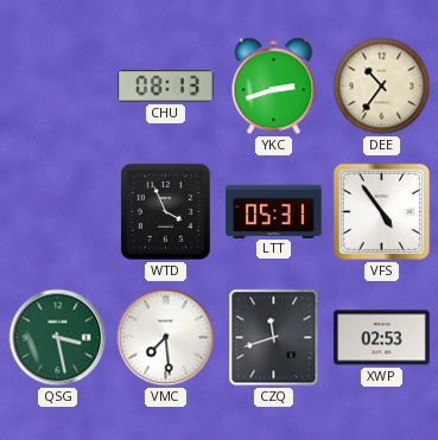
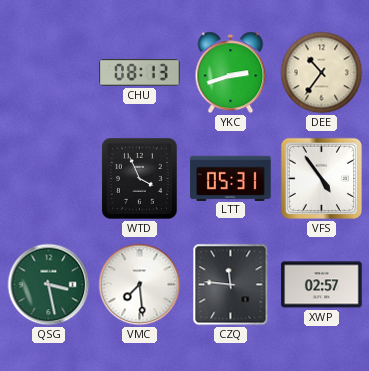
CZQ: 11:42 -> 11:46 (231, 285)
XWP: 02:53 -> 02:57 (322, 285)
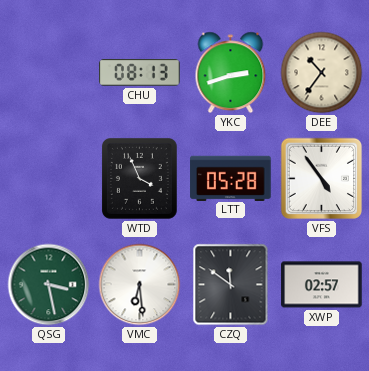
LTT: 05:31 -> 05:28 (231, 178)
VMC: 7:29 -> 6:29 (140, 285)
CZQ: 11:46 -> 11:51 (231, 285)
